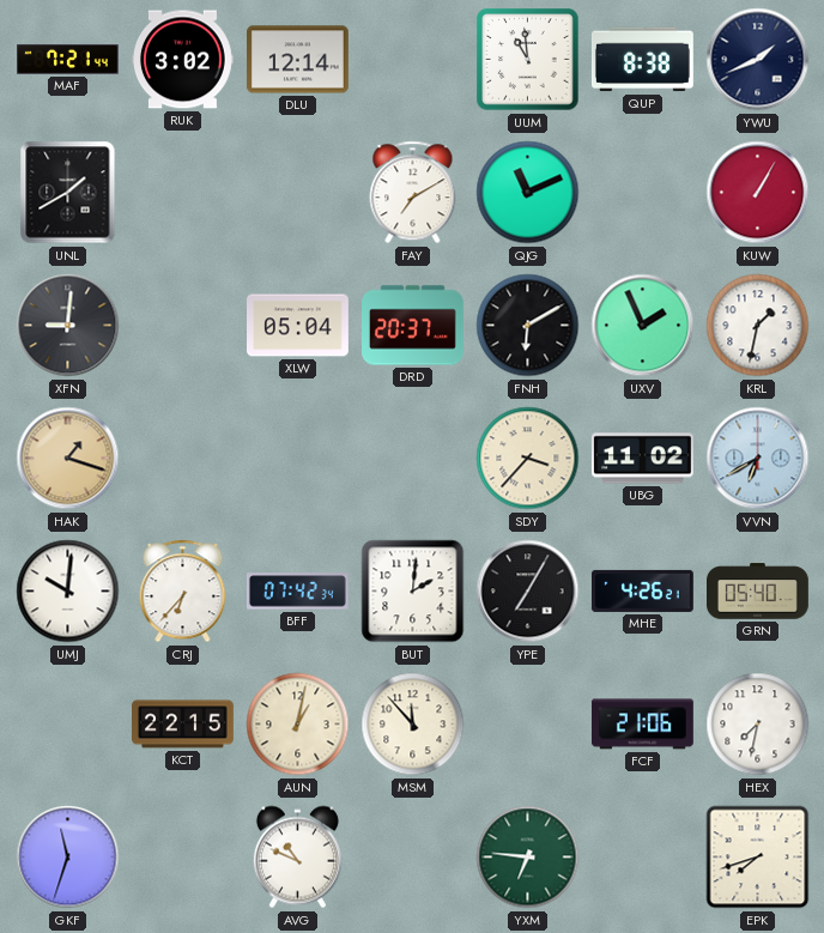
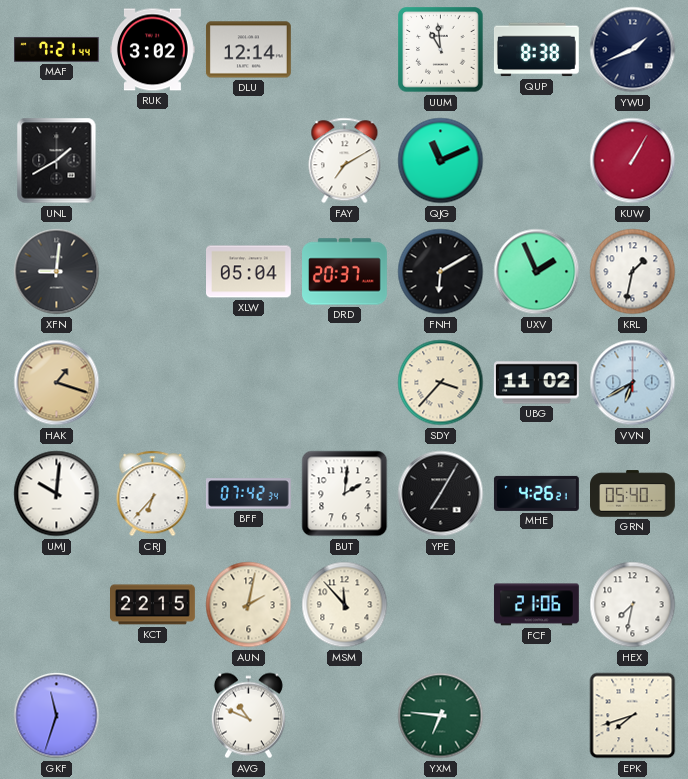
AUN: 1:02 -> 2:02 (249, 605)
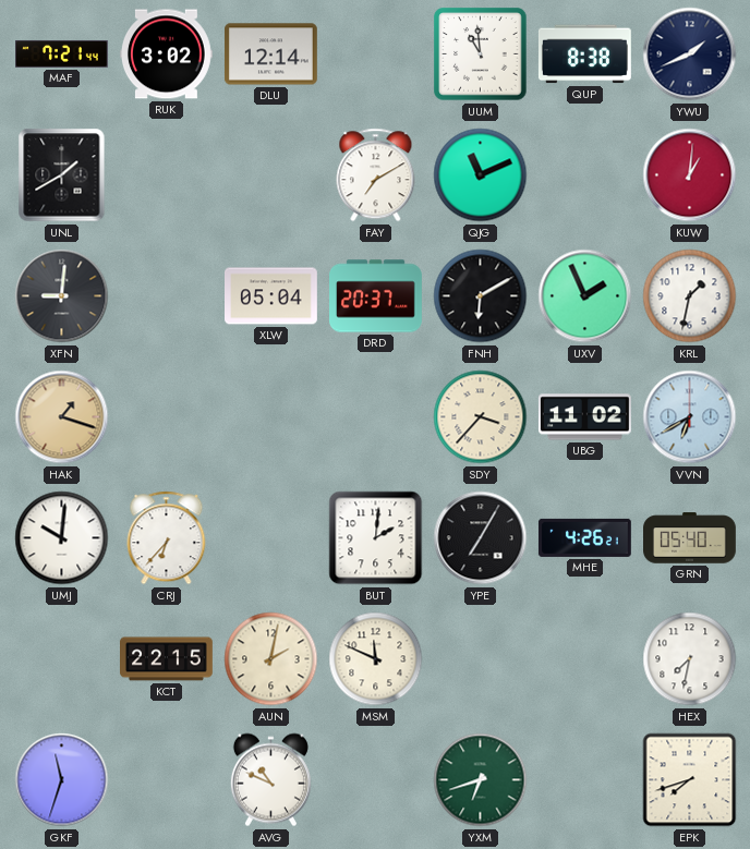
KUW: 1:05 -> 1:01 (690, 175)
BFF: 07:42 -> none (248, 494)
MSM: 11:53 -> 11:49 (376, 659)
FCF: 21:06 -> none (536, 605)
YXM: 6:46 -> 6:42 (481, 780)
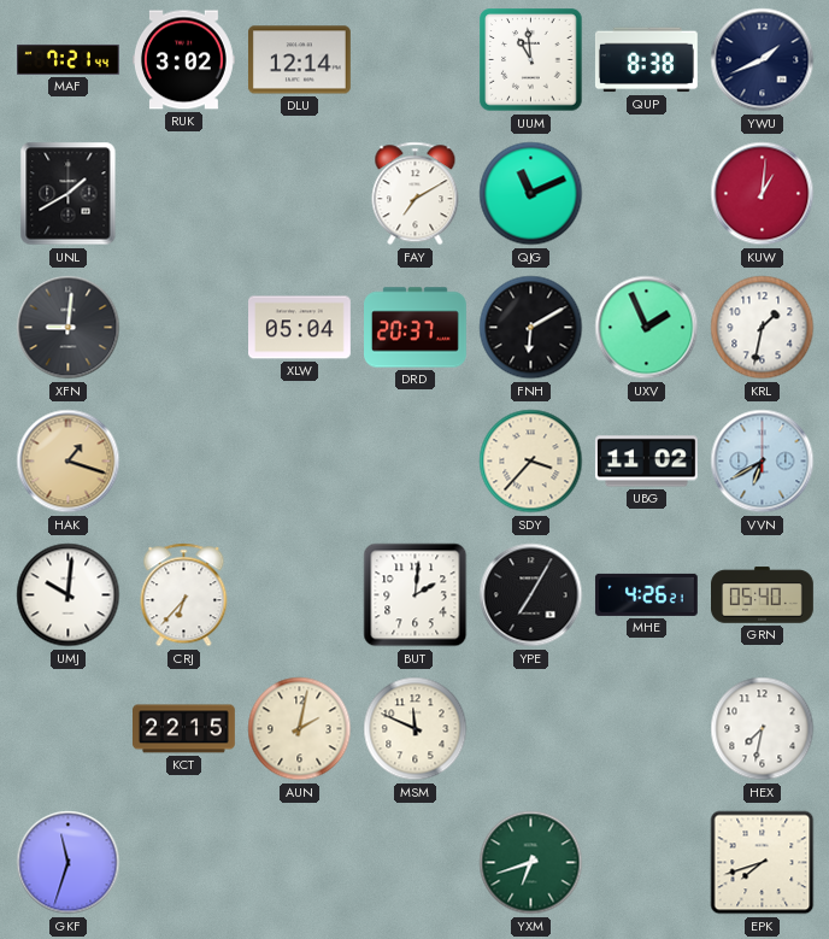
AVG: 10:49 -> none (270, 780)
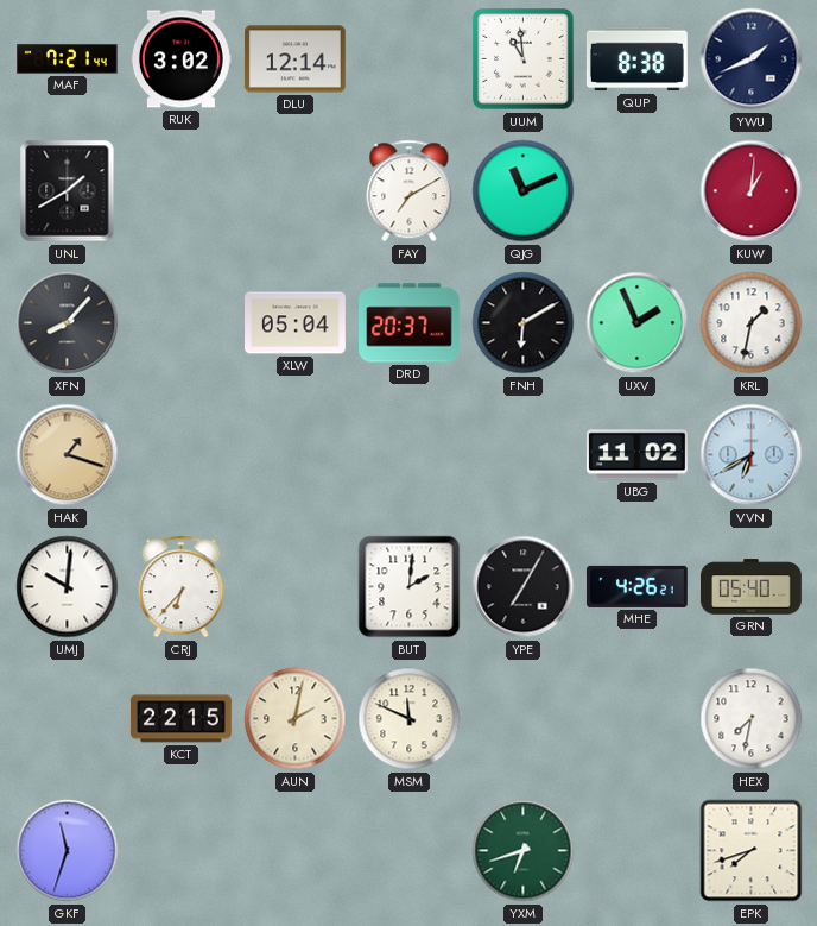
XFN: 9:01 -> 8:07 (68, 323)
SDY: 3:37 -> none (531, 462)
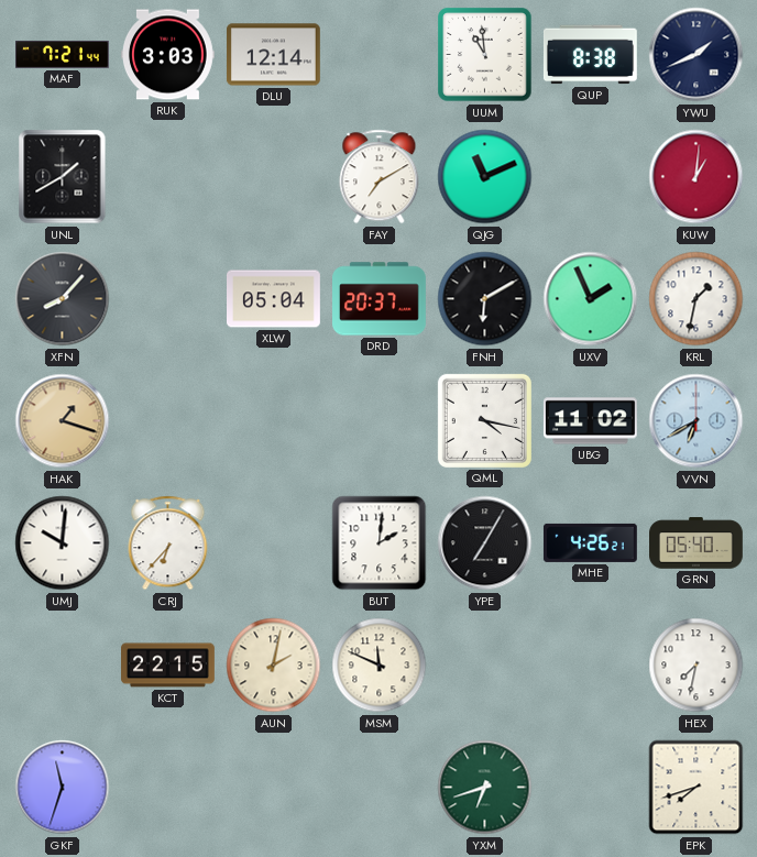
RUK: 3:02 -> 3:03 (168, 55)
QML: none -> 4:17 (484, 420)
